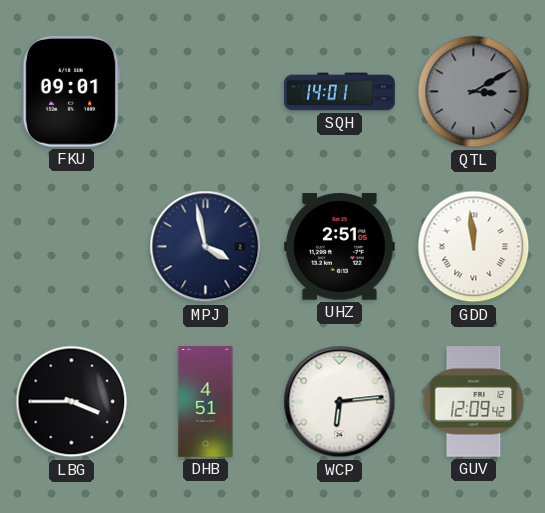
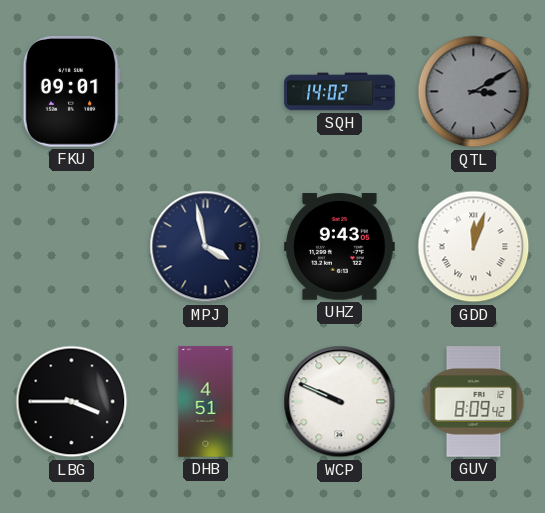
SQH: 14:01 -> 14:02 (340, 92)
UHZ: 2:51 -> 9:43 (340, 247)
GDD: 11:59 -> 12:03 (474, 247)
WCP: 6:14 -> 9:49 (340, 402)
GUV: 12:09 -> 8:09 (474, 402)
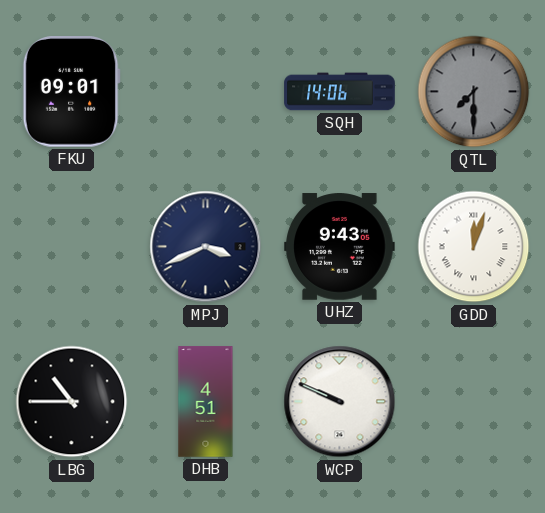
SQH: 14:02 -> 14:06 (340, 92)
QTL: 3:10 -> 7:30 (474, 92)
MPJ: 3:58 -> 3:41 (206, 247)
LBG: 3:45 -> 10:45 (72, 402)
GUV: 8:09 -> none (474, 402)
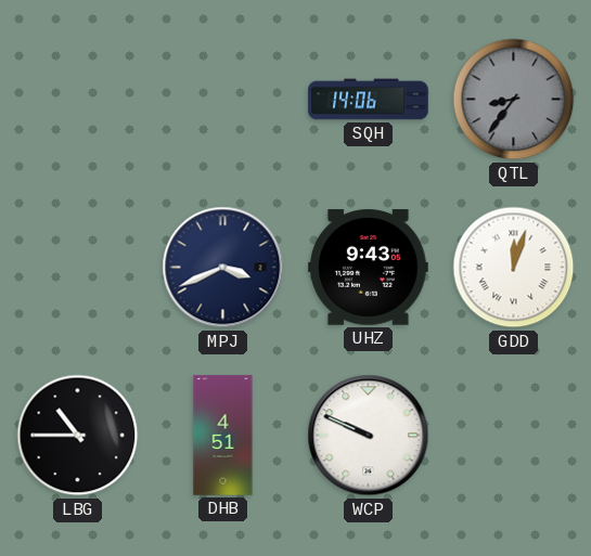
FKU: 09:01 -> none (71, 92)
QTL: 7:30 -> 8:36 (514, 100)
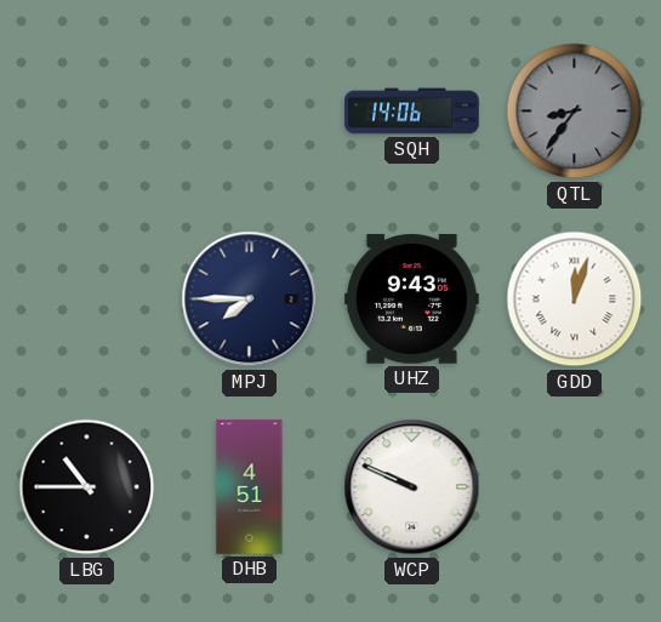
MPJ: 3:41 -> 7:45 (250, 299)
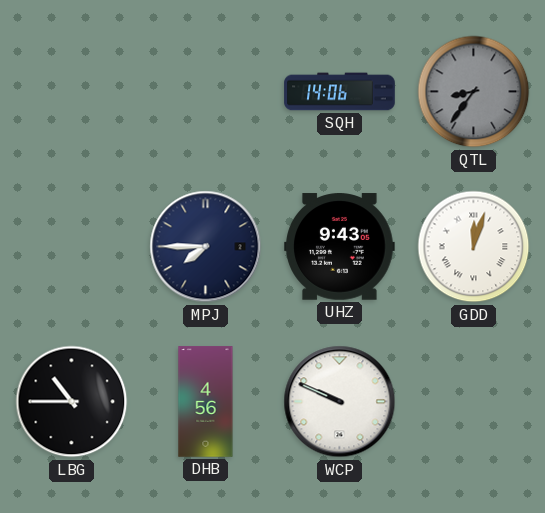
DHB: 4:51 -> 4:56 (206, 402)
